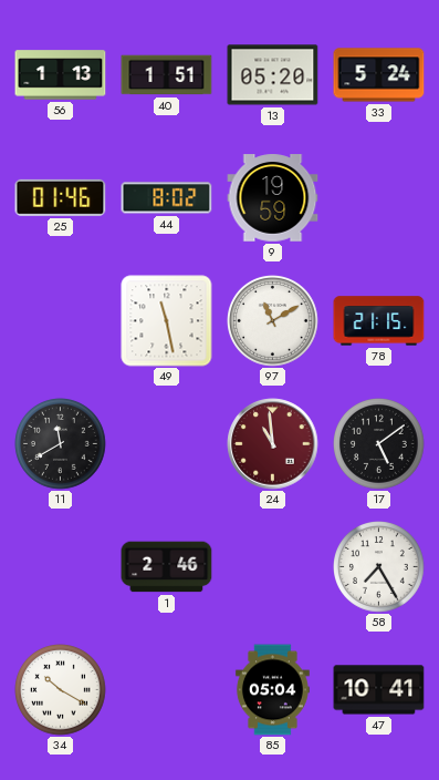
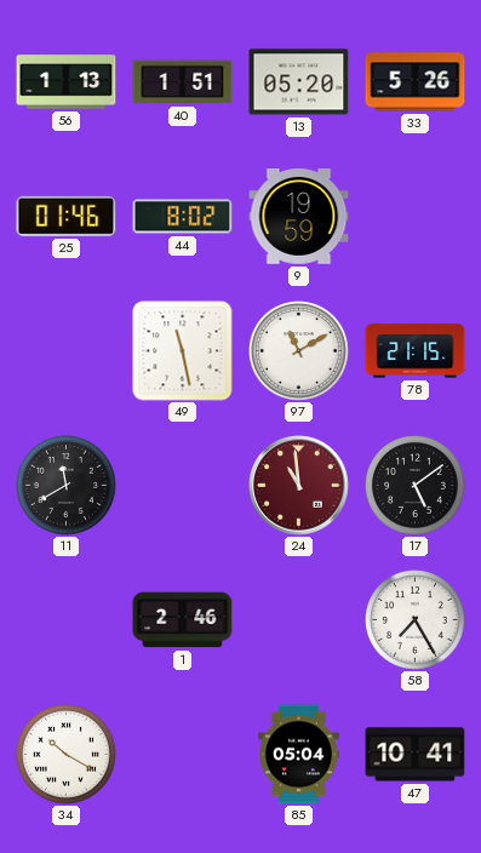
33: 5:24 -> 5:26 (416, 82)
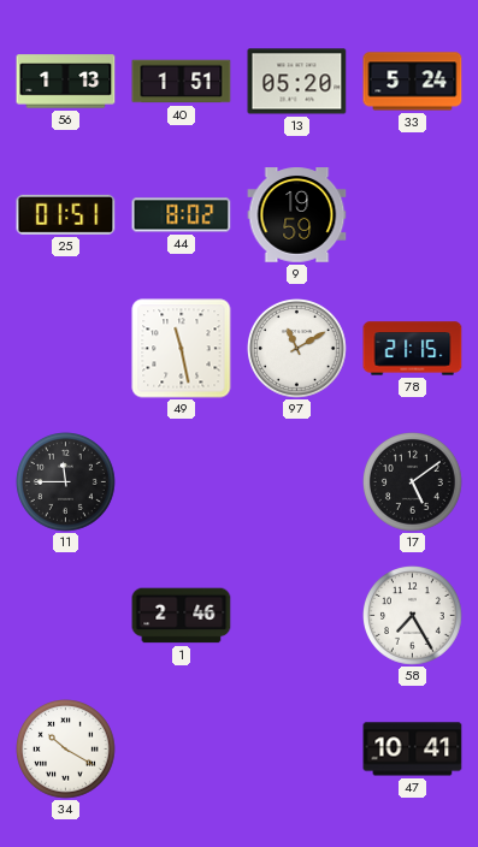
33: 5:26 -> 5:24 (413, 82)
25: 01:46 -> 01:51 (66, 214)
11: 11:40 -> 11:45 (66, 482)
24: 10:59 -> none (299, 486)
85: 05:04 -> none (298, 755)
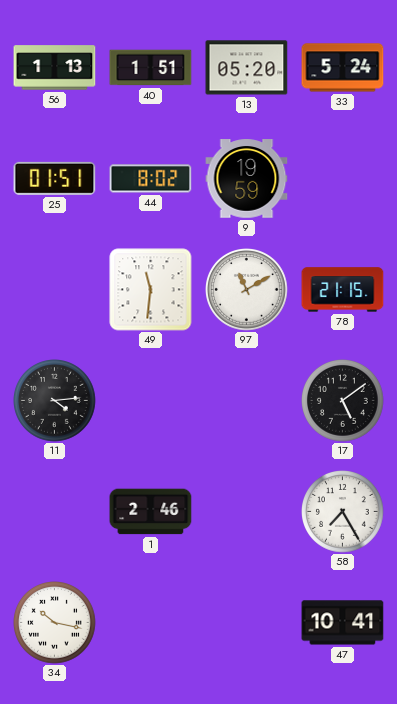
49: 11:28 -> 11:31 (151, 290)
11: 11:45 -> 4:14 (55, 401)
34: 10:20 -> 10:17 (55, 623)
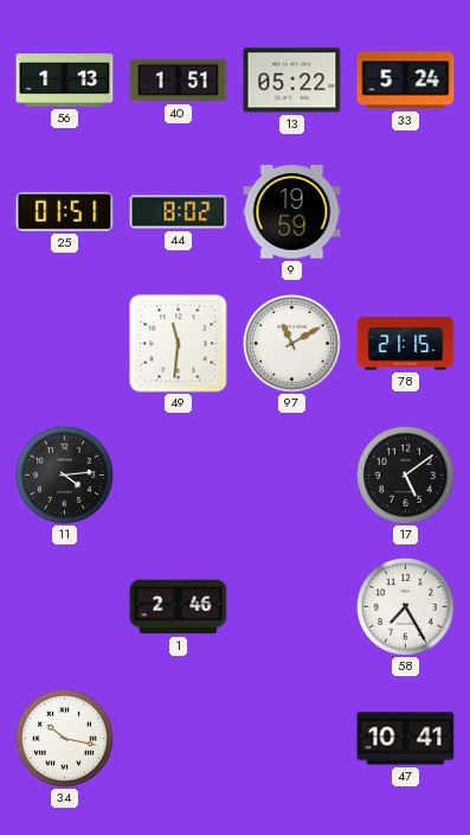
13: 05:20 -> 05:22 (292, 81)
